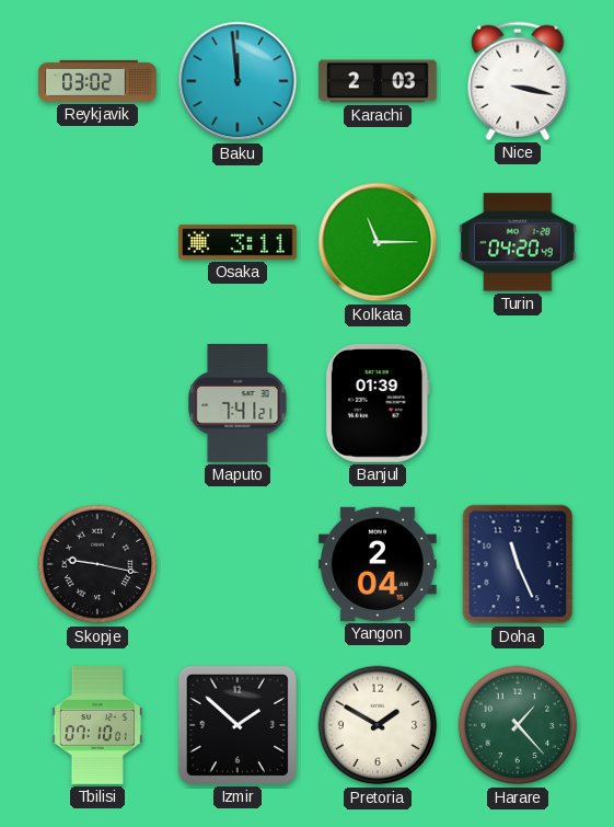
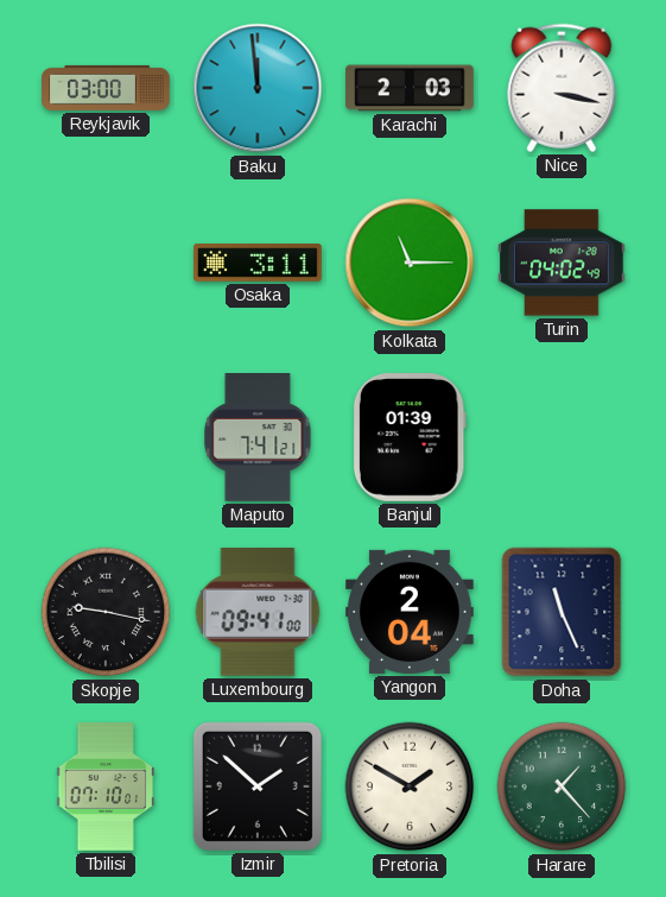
Reykjavik: 03:02 -> 03:00 (106, 88)
Turin: 04:20 -> 04:02 (563, 263)
Luxembourg: none -> 09:41 (258, 612)
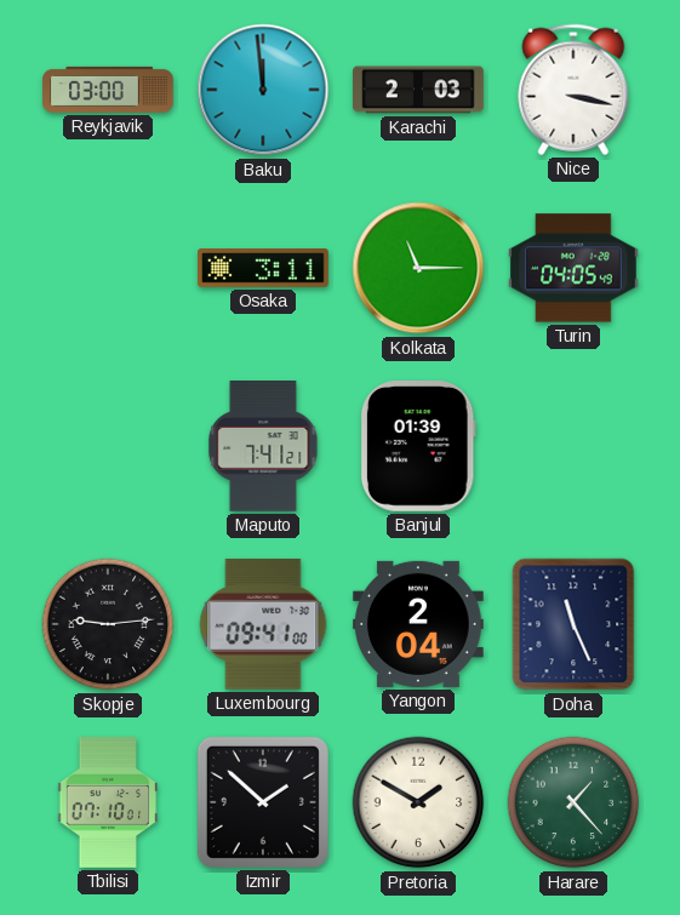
Turin: 04:02 -> 04:05 (575, 268)
Skopje: 9:17 -> 9:14 (108, 624)
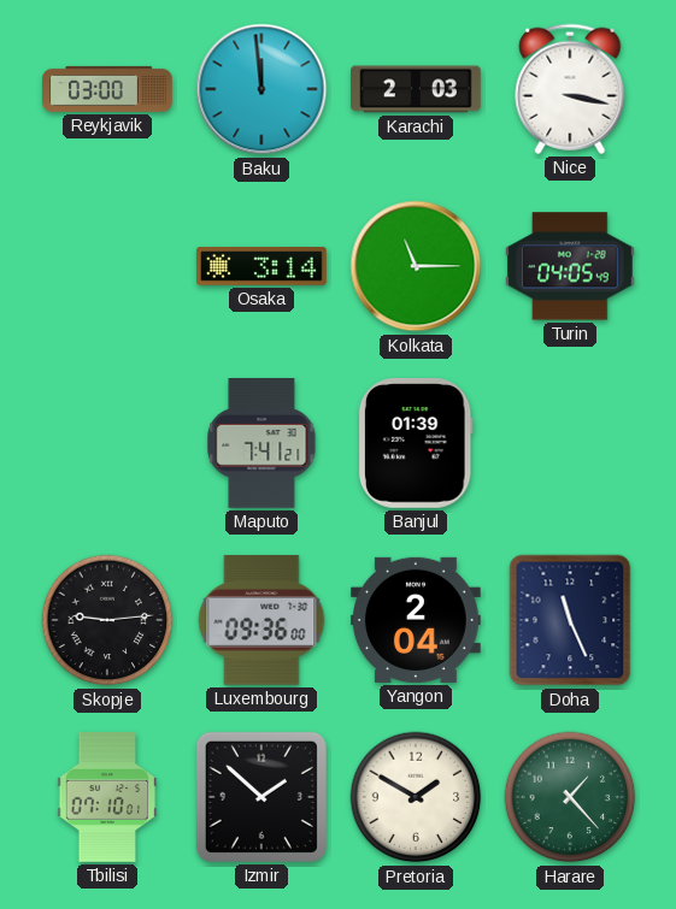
Osaka: 3:11 -> 3:14 (261, 266)
Luxembourg: 09:41 -> 09:36 (261, 620)
